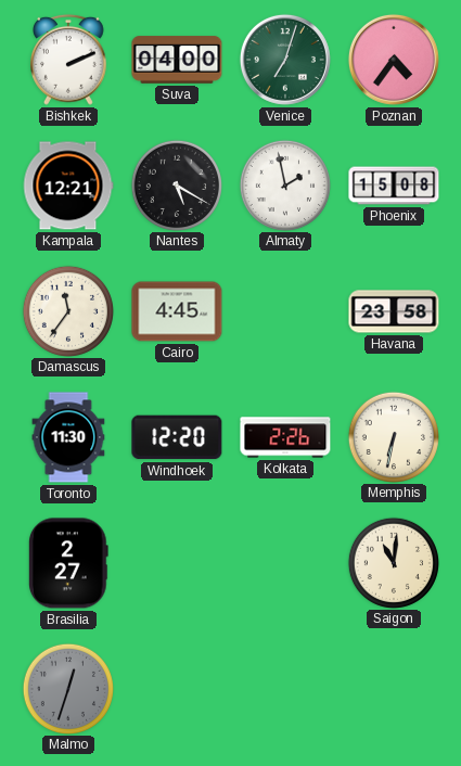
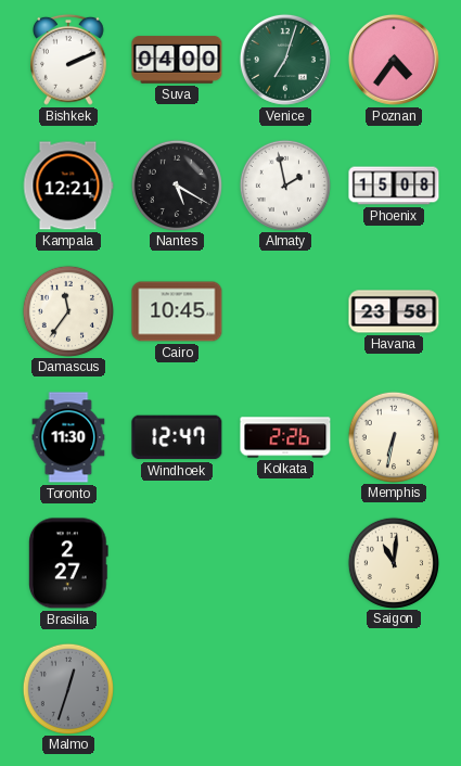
Cairo: 4:45 -> 10:45 (177, 311)
Windhoek: 12:20 -> 12:47 (177, 437)
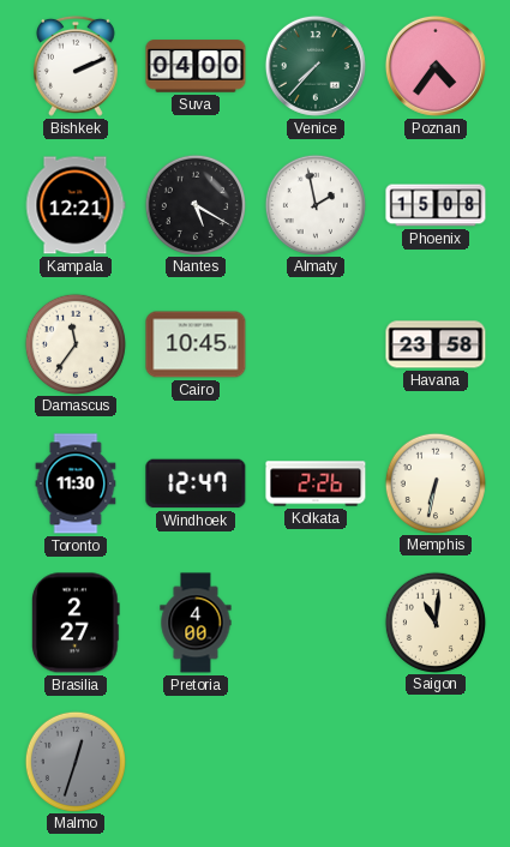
Venice: 7:03 -> 7:37 (316, 66)
Pretoria: none -> 4:00 (196, 623)
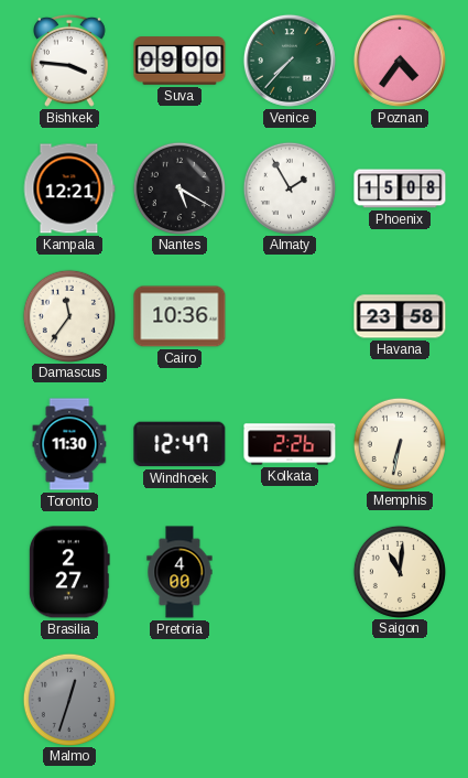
Bishkek: 2:11 -> 3:46 (70, 61)
Suva: 04:00 -> 09:00 (179, 61)
Almaty: 1:58 -> 1:55 (289, 187)
Cairo: 10:45 -> 10:36 (179, 316)
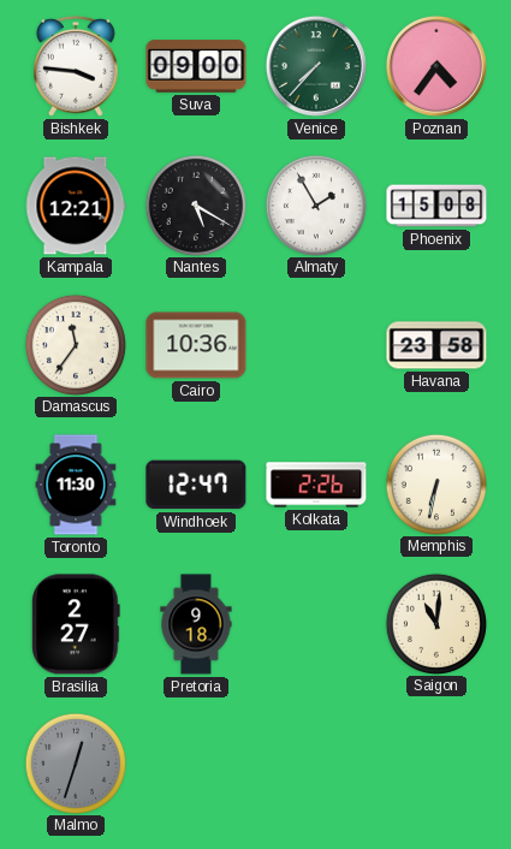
Pretoria: 4:00 -> 9:18 (196, 624)
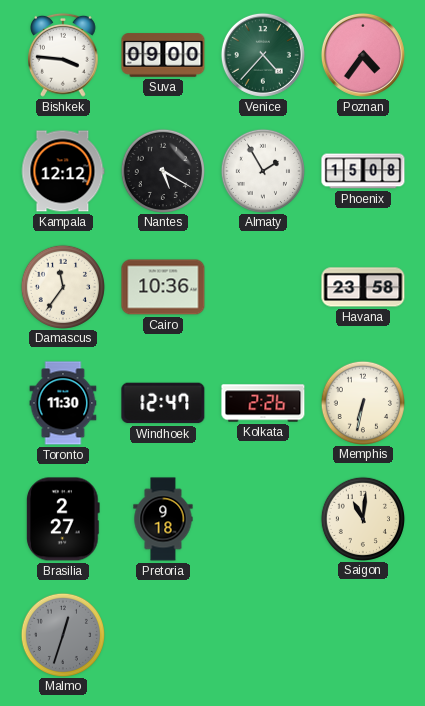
Venice: 7:37 -> 4:37 (263, 55)
Kampala: 12:21 -> 12:12 (63, 171)
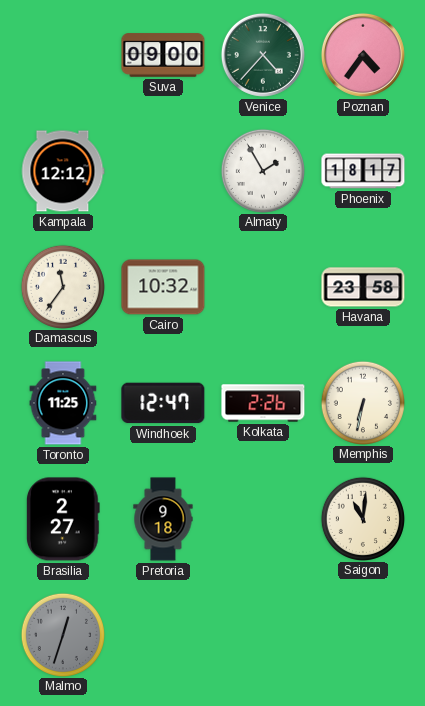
Bishkek: 3:46 -> none (64, 55)
Nantes: 5:20 -> none (162, 170)
Phoenix: 15:08 -> 18:17 (363, 171)
Cairo: 10:36 -> 10:32 (163, 287)
Toronto: 11:30 -> 11:25 (63, 403)
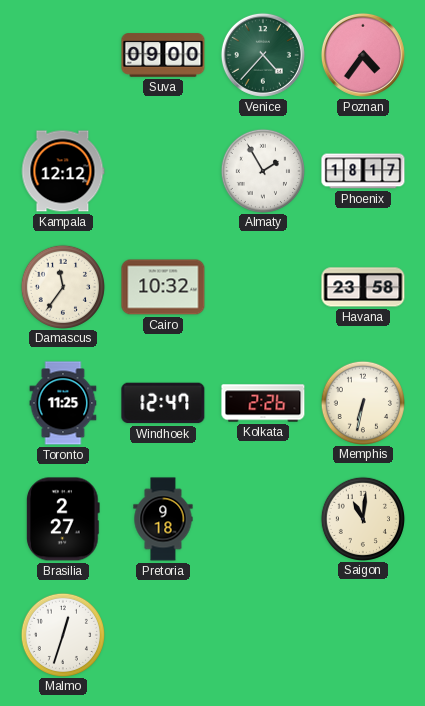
Malmo dial: grey -> white (62, 634)
